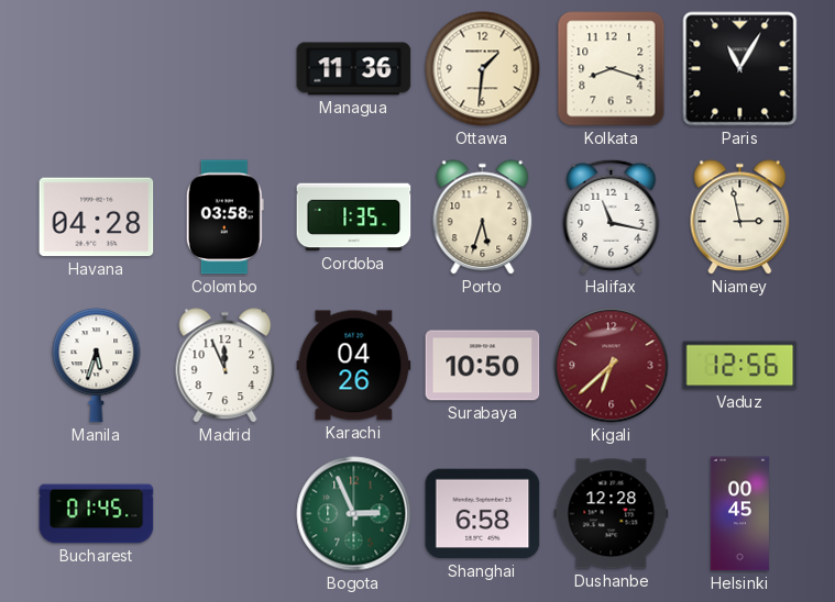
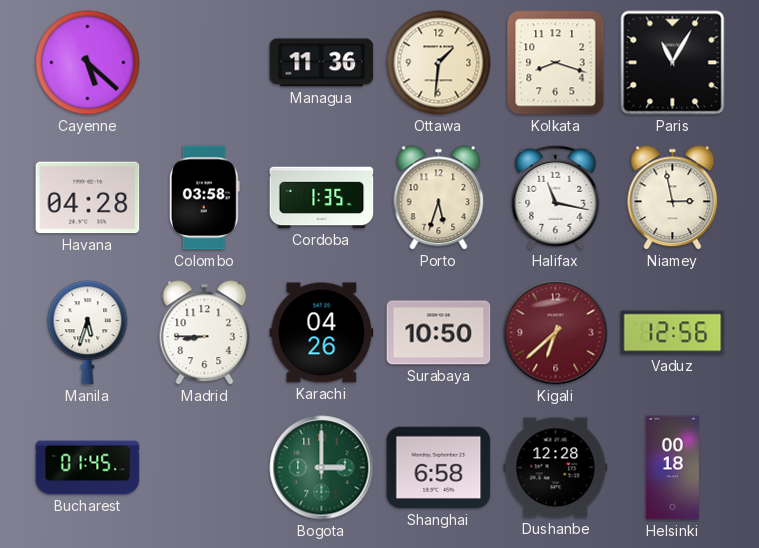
Cayenne: none -> 5:22 (88, 63)
Madrid: 11:56 -> 8:45 (205, 333)
Bogota: 2:56 -> 3:00 (322, 468)
Helsinki: 00:45 -> 00:18 (672, 468)
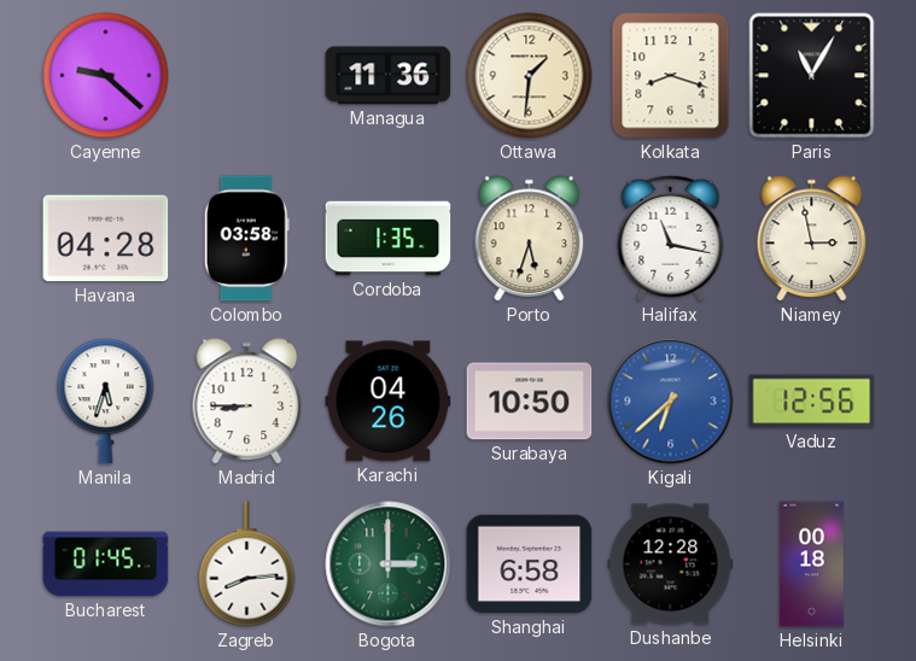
Cayenne: 5:22 -> 9:22 (106, 76)
Kigali dial: burgundy -> blue (671, 402)
Zagreb: none -> 8:14 (247, 565)
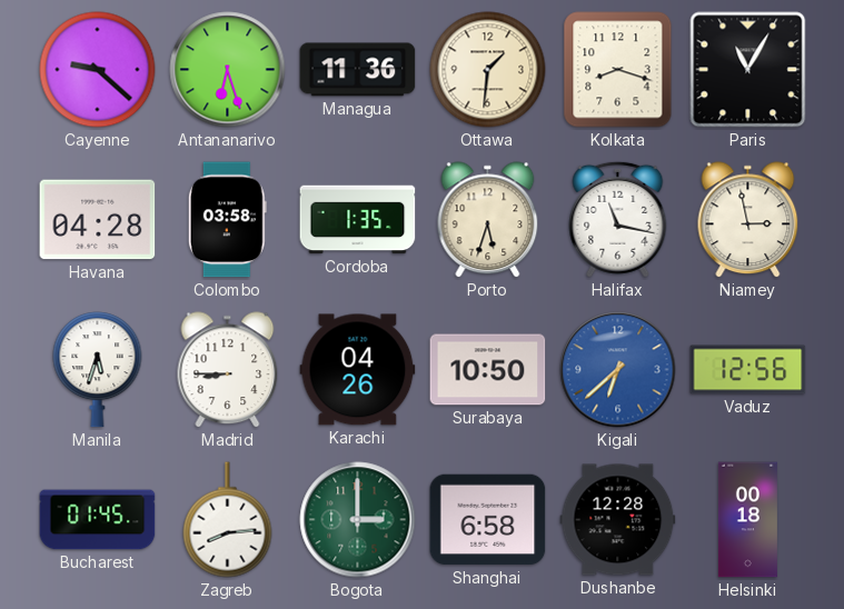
Antananarivo: none -> 6:27 (228, 70)
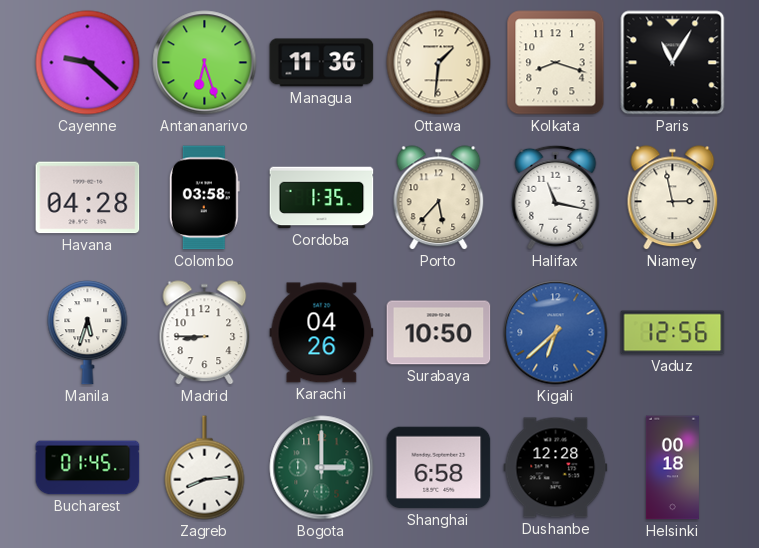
Porto: 5:33 -> 5:37 (439, 198)
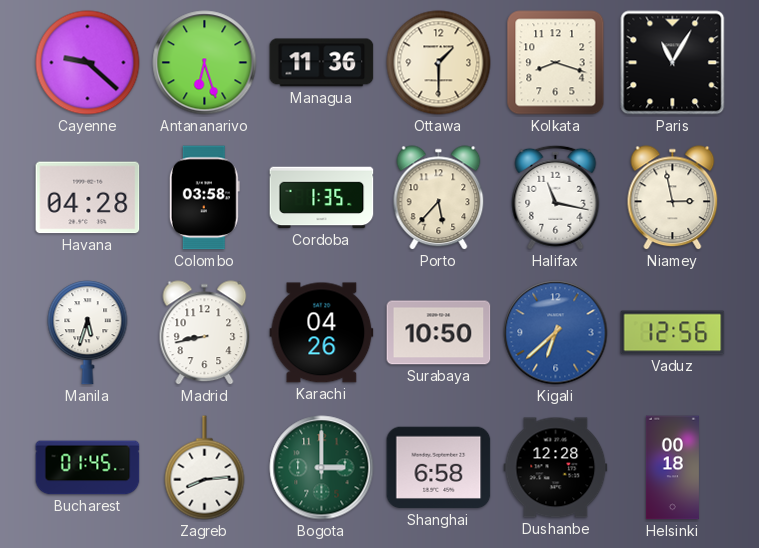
Ottawa: 1:31 -> 1:30 (439, 63)
Madrid: 8:45 -> 8:43 (205, 333)
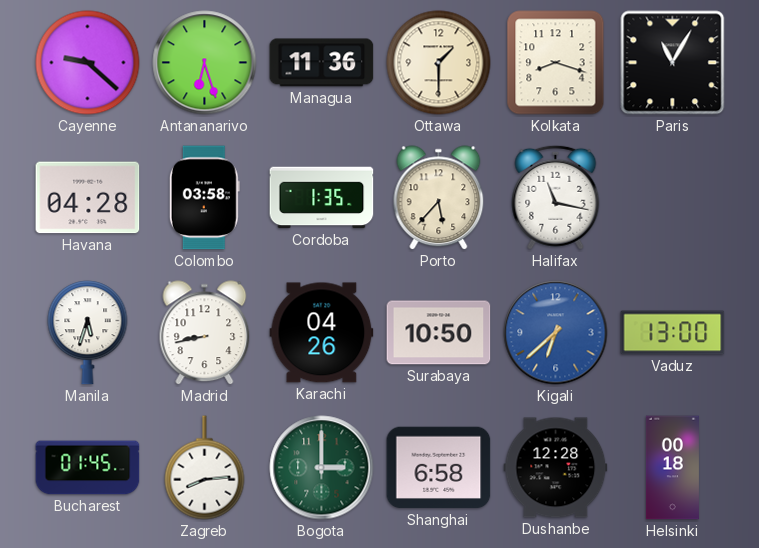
Niamey: 2:58 -> none (673, 198)
Vaduz: 12:56 -> 13:00 (673, 333)
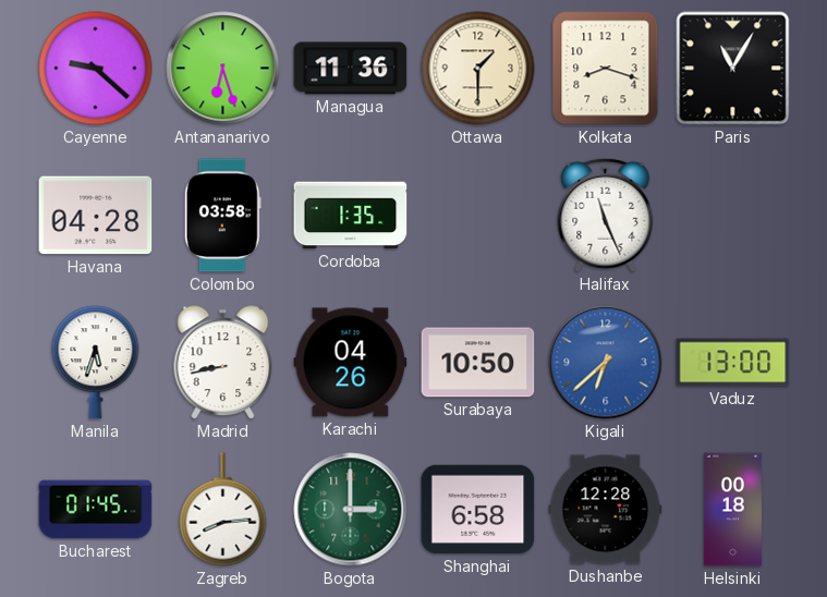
Porto: 5:37 -> none (439, 198)
Halifax: 11:17 -> 11:26 (606, 215)
